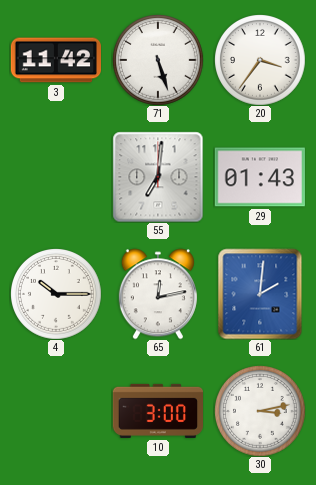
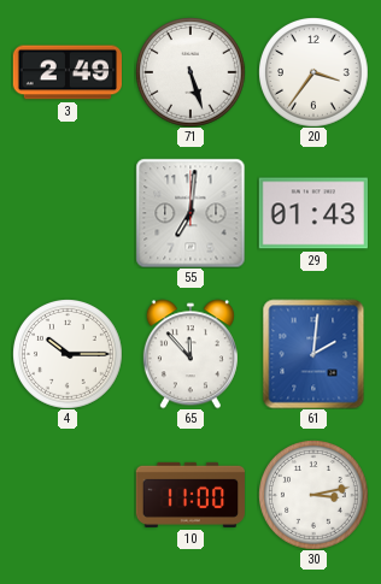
3: 11:42 -> 2:49 (66, 72)
65: 12:13 -> 11:53 (190, 354)
10: 3:00 -> 11:00 (189, 495)
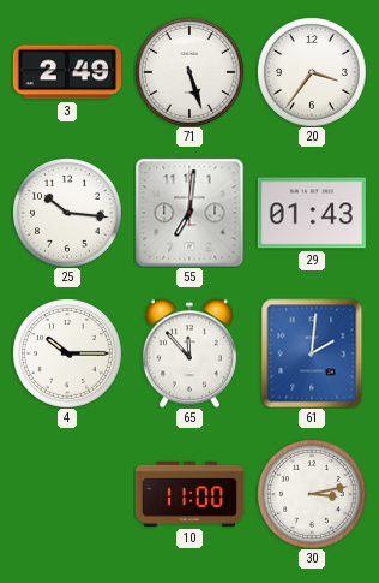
25: none -> 10:16 (67, 213)
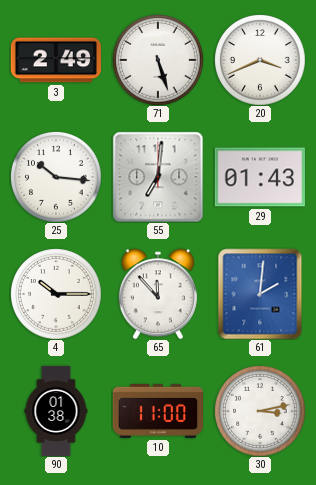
20: 3:36 -> 3:41 (260, 60)
90: none -> 01:38 (56, 411)
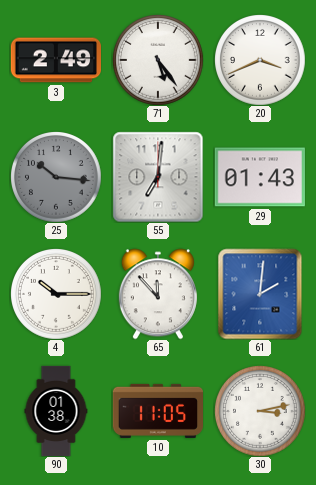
71: 5:27 -> 5:24 (158, 60)
25 dial: white -> grey (56, 177)
10: 11:00 -> 11:05 (157, 411)
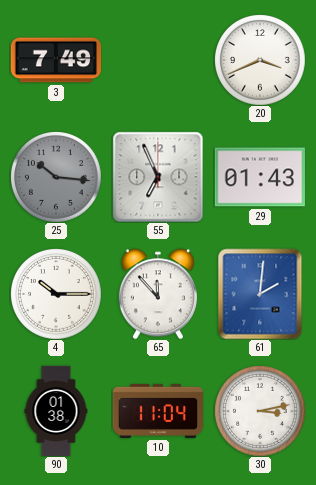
3: 2:49 -> 7:49 (55, 60)
71: 5:24 -> none (158, 60)
55: 7:01 -> 6:56 (158, 177)
10: 11:05 -> 11:04 (157, 411)
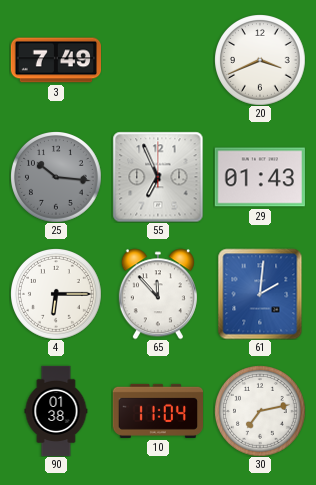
4: 10:15 -> 6:15 (56, 294)
30: 3:13 -> 7:13 (260, 411)
